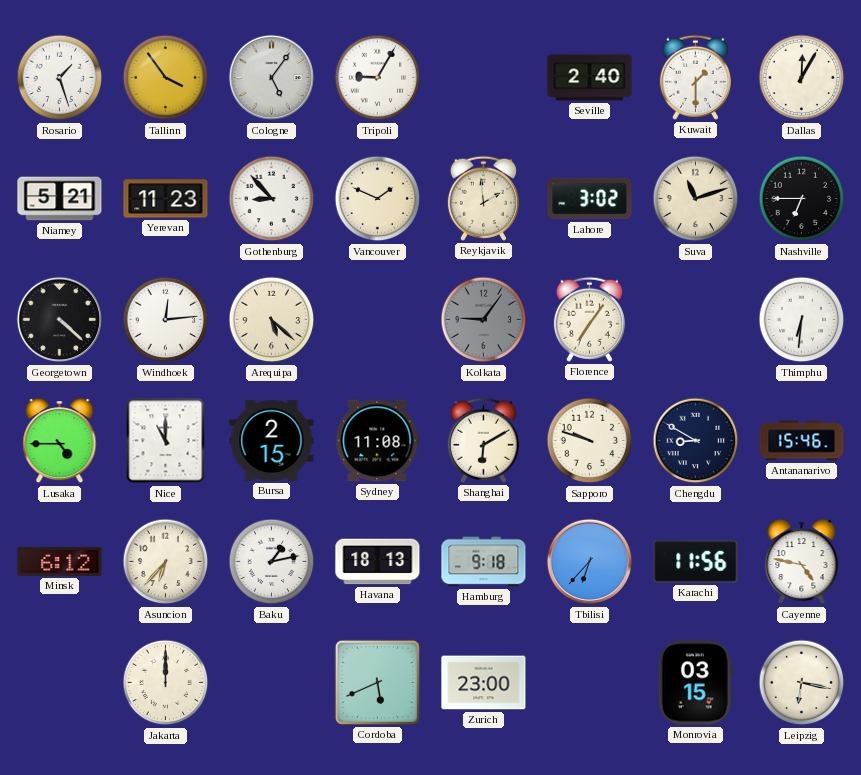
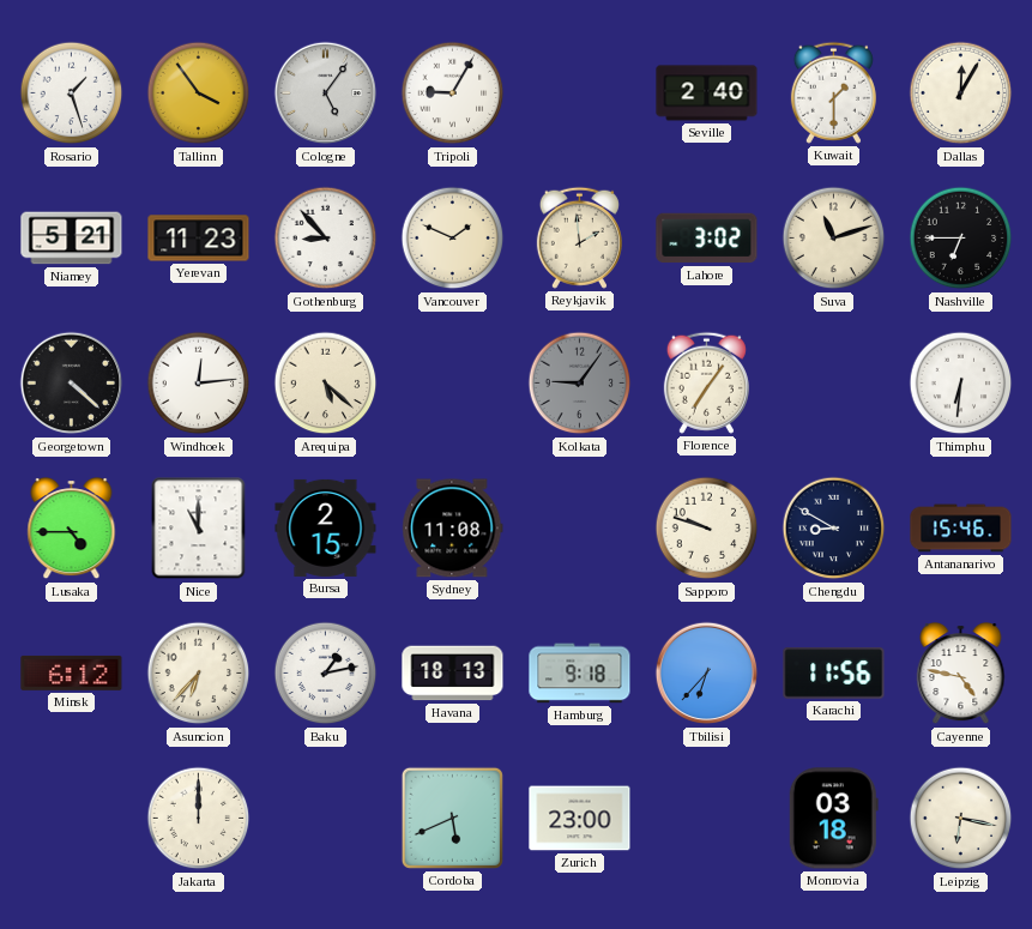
Shanghai: 6:10 -> none (483, 440)
Monrovia: 03:15 -> 03:18 (833, 819)
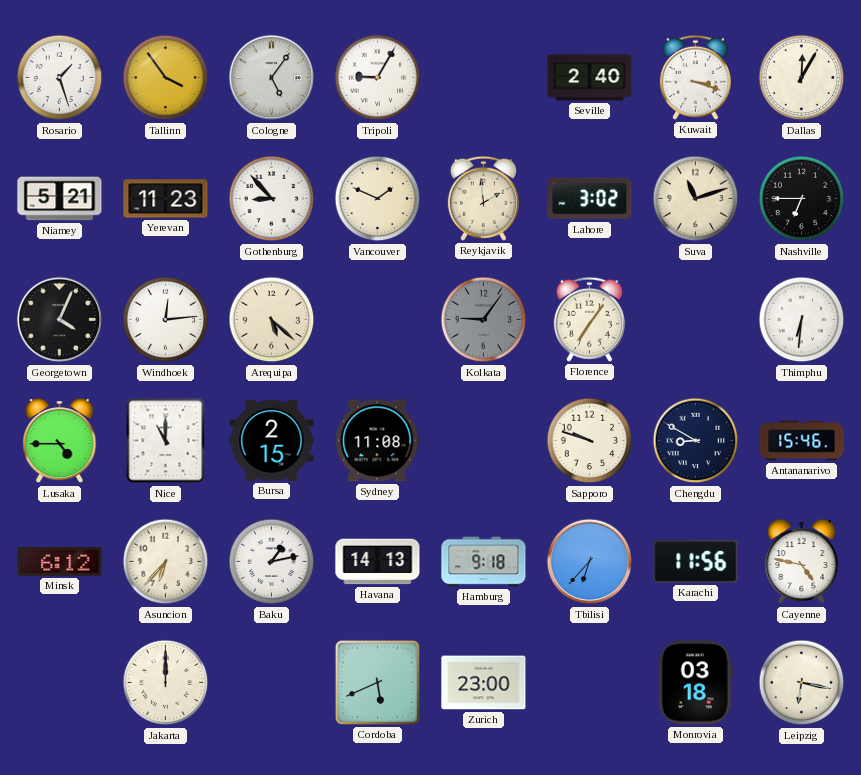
Kuwait: 1:30 -> 3:18 (695, 77)
Georgetown: 4:22 -> 4:04 (60, 320)
Havana: 18:13 -> 14:13 (378, 562)
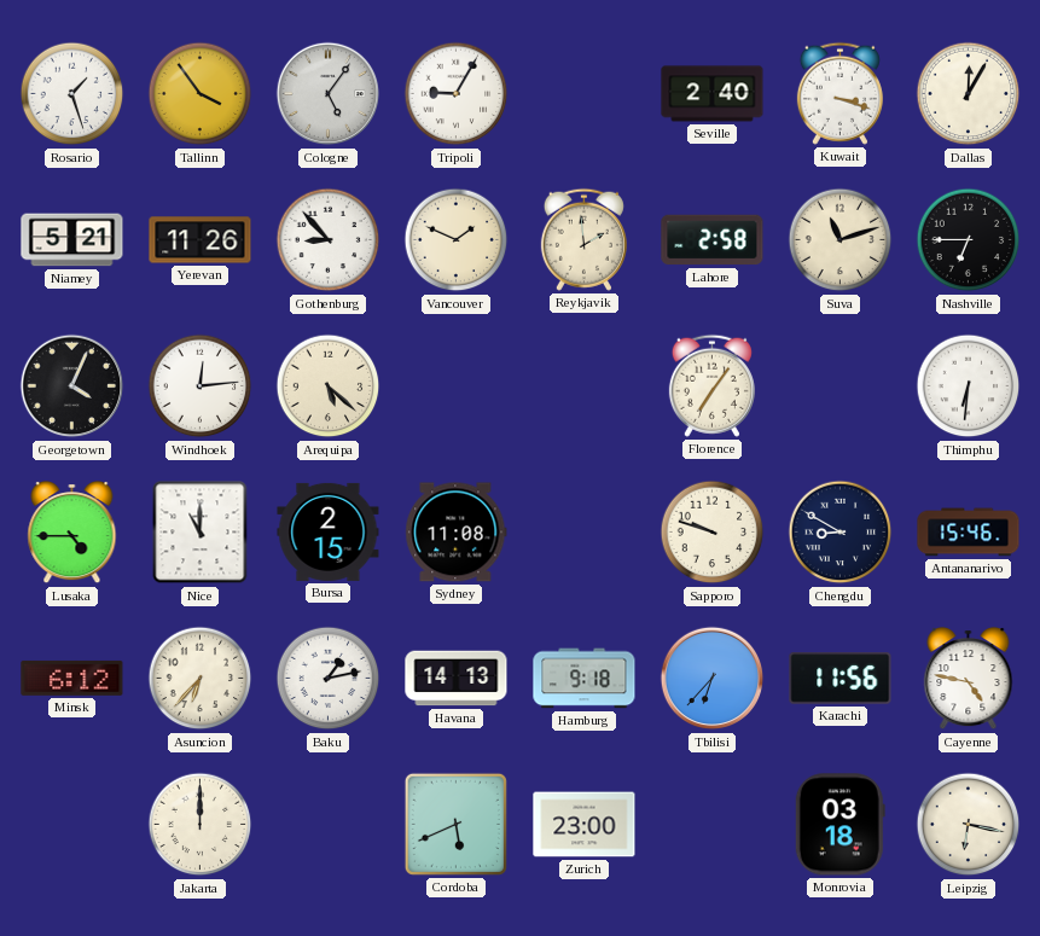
Yerevan: 11:23 -> 11:26 (201, 240)
Lahore: 3:02 -> 2:58 (713, 240)
Kolkata: 9:06 -> none (484, 320)
